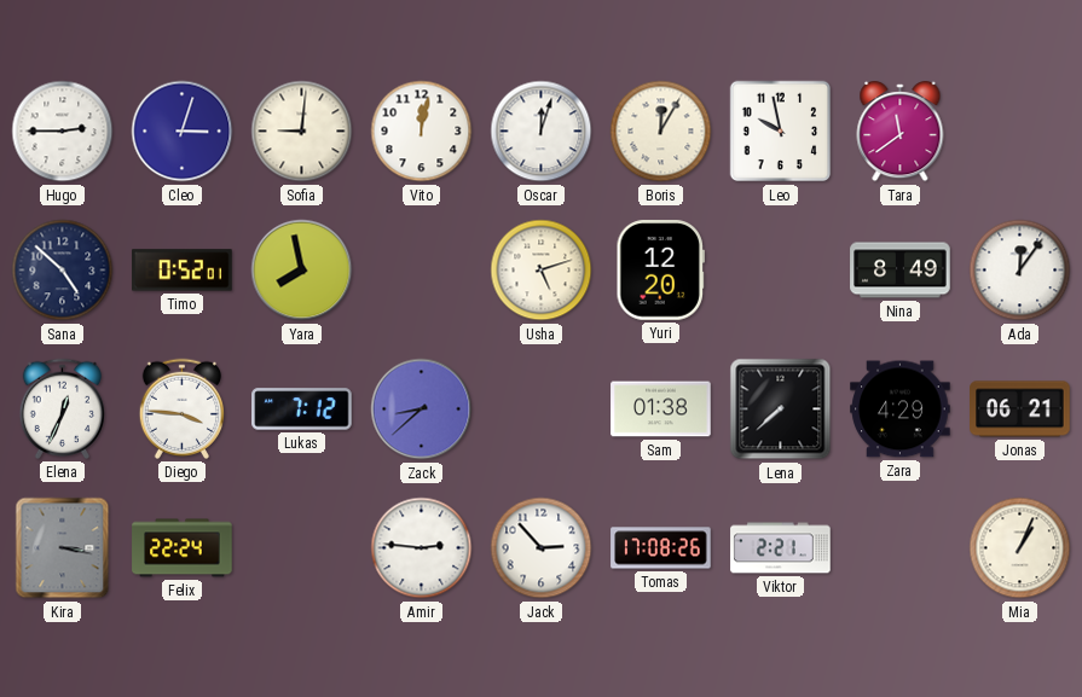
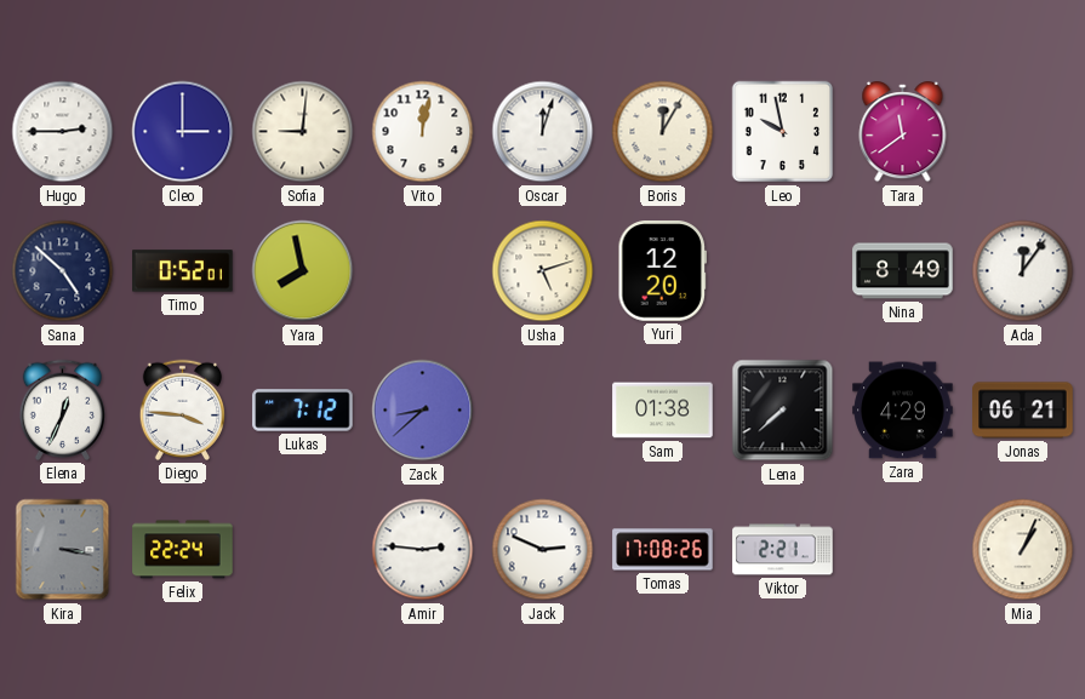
Cleo: 3:03 -> 3:00 (183, 132)
Jack: 2:53 -> 2:49 (543, 550)
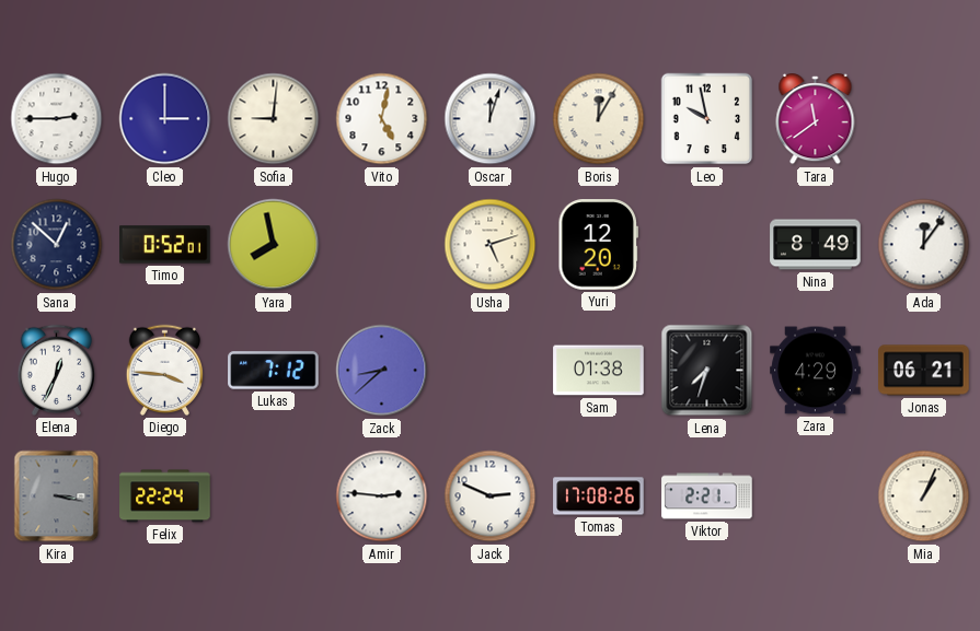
Vito: 12:02 -> 5:02 (382, 119)
Sana: 4:52 -> 12:52 (57, 245)
Lena: 7:38 -> 7:33 (707, 371)
